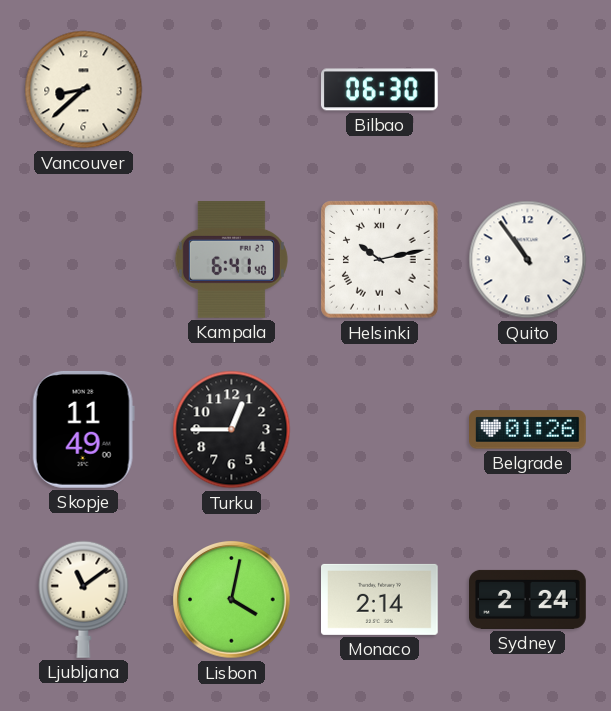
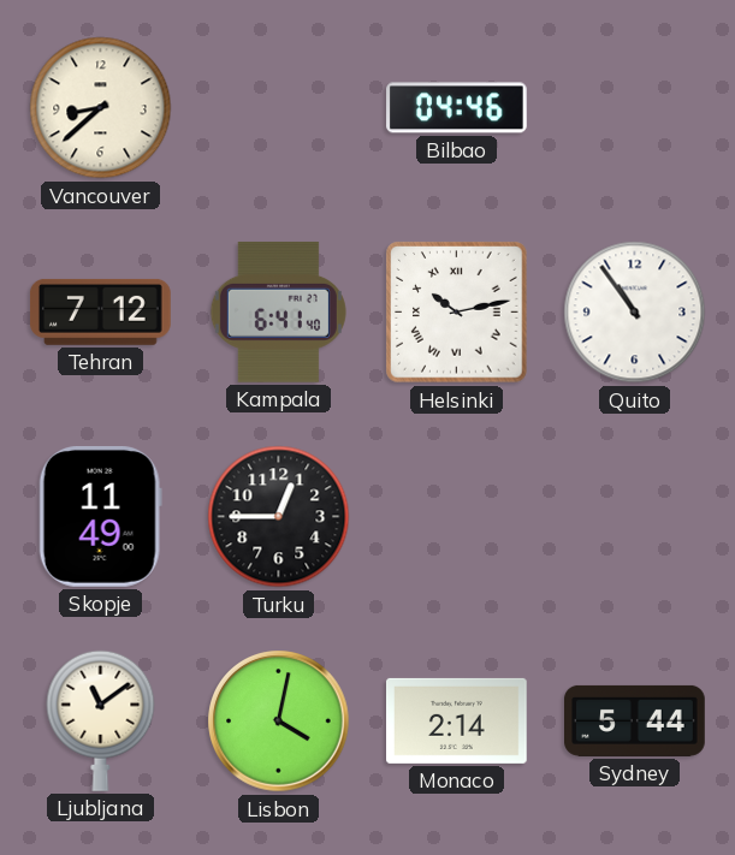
Bilbao: 06:30 -> 04:46 (457, 108)
Tehran: none -> 7:12 (100, 311)
Belgrade: 01:26 -> none (528, 430)
Sydney: 2:24 -> 5:44 (635, 720)
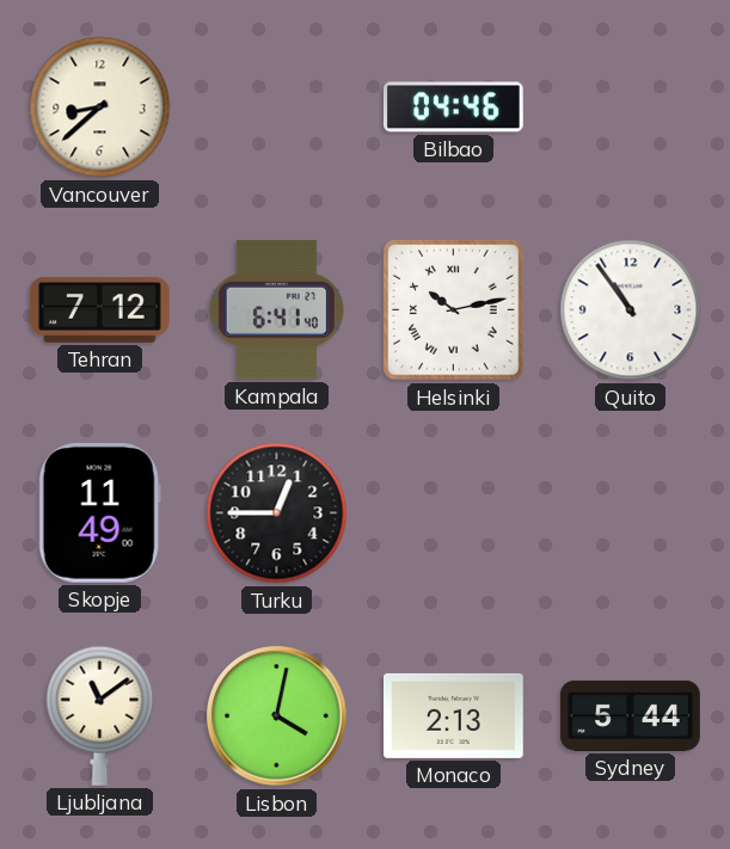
Monaco: 2:14 -> 2:13 (454, 715)
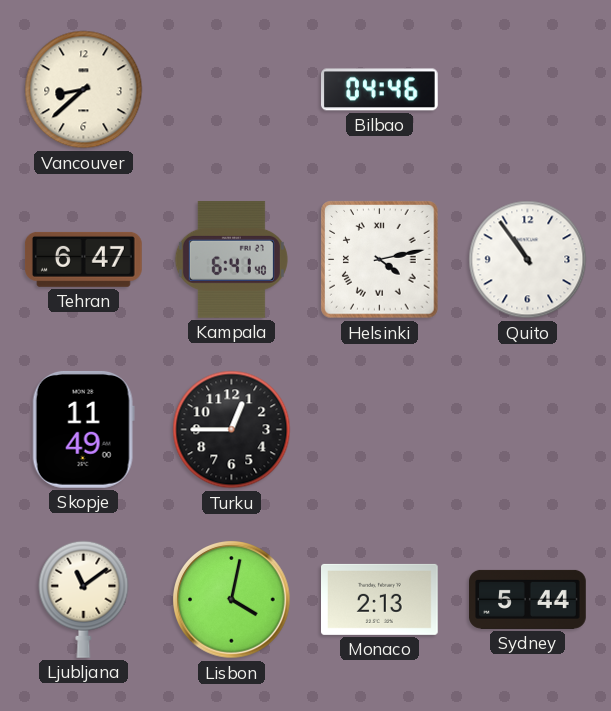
Tehran: 7:12 -> 6:47 (83, 259)
Helsinki: 10:13 -> 4:13 (380, 260)
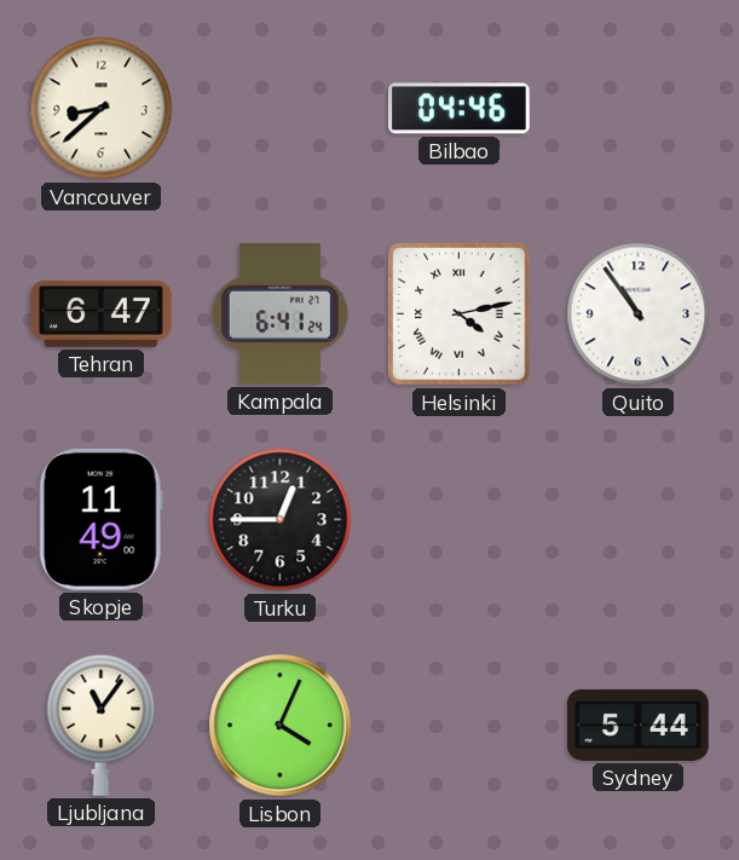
Kampala: 6:41:40 -> 6:41:24 (279, 313)
Ljubljana: 11:09 -> 11:06 (102, 725)
Lisbon: 4:02 -> 4:04 (281, 726)
Monaco: 2:13 -> none (380, 599)
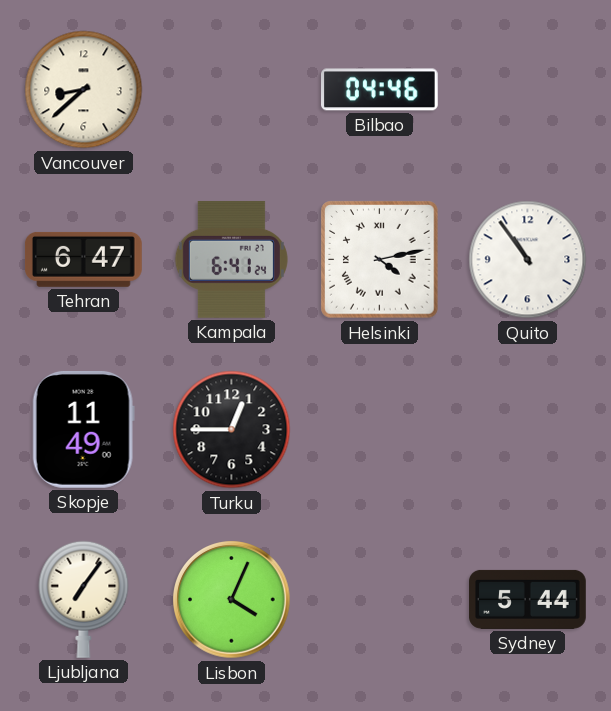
Ljubljana: 11:06 -> 7:06 (84, 599)
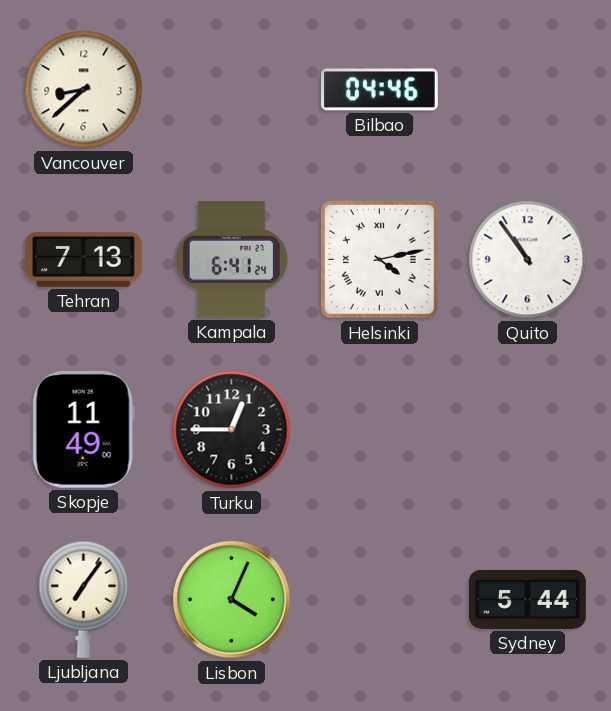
Tehran: 6:47 -> 7:13 (83, 259)
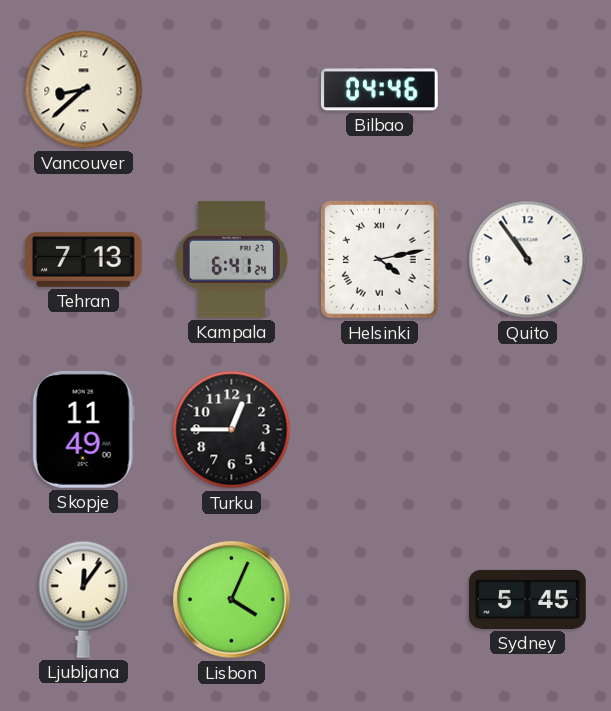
Ljubljana: 7:06 -> 12:06 (84, 599)
Sydney: 5:44 -> 5:45 (528, 599)
